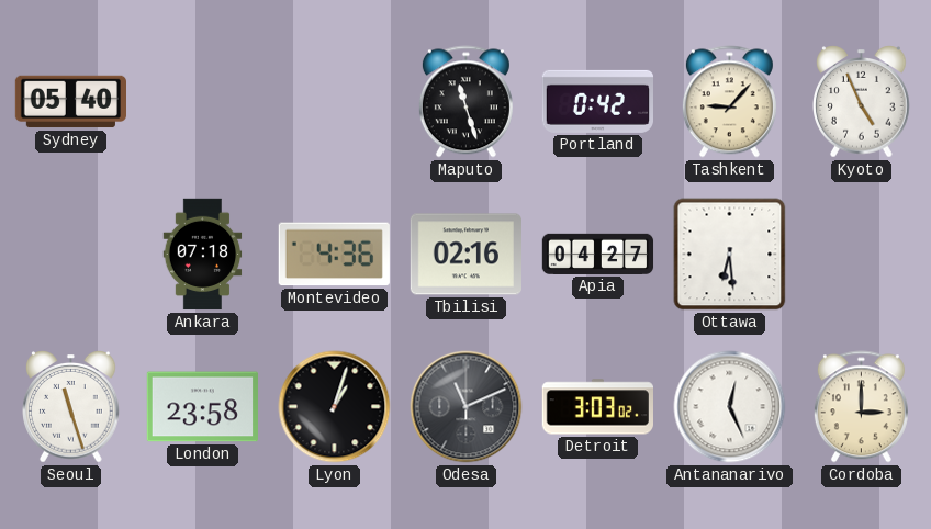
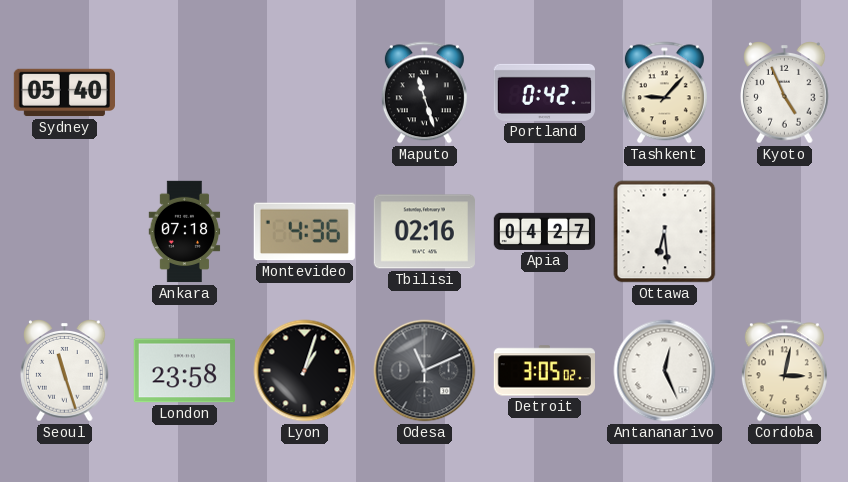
Detroit: 3:03 -> 3:05 (544, 371)
Cordoba: 3:00 -> 3:02 (784, 371)
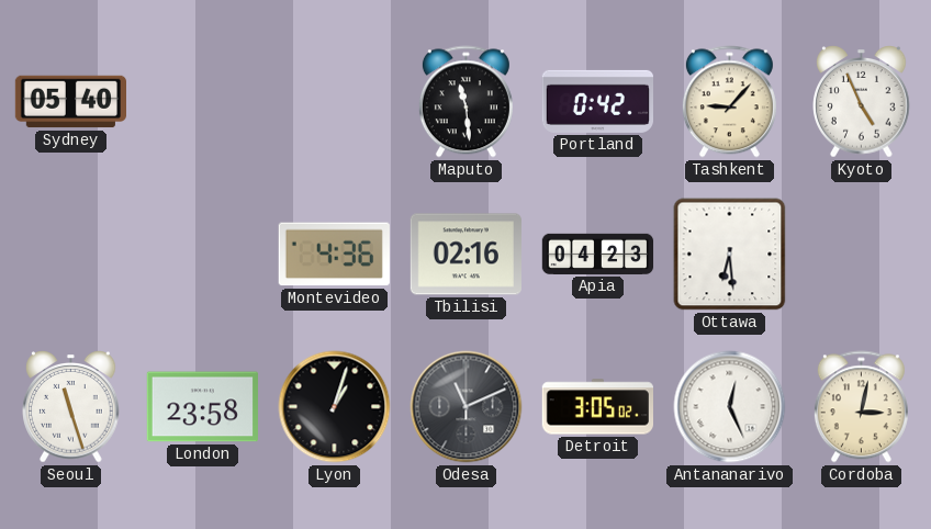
Maputo: 11:27 -> 11:29 (466, 102)
Ankara: 07:18 -> none (185, 232)
Apia: 04:27 -> 04:23 (598, 254)
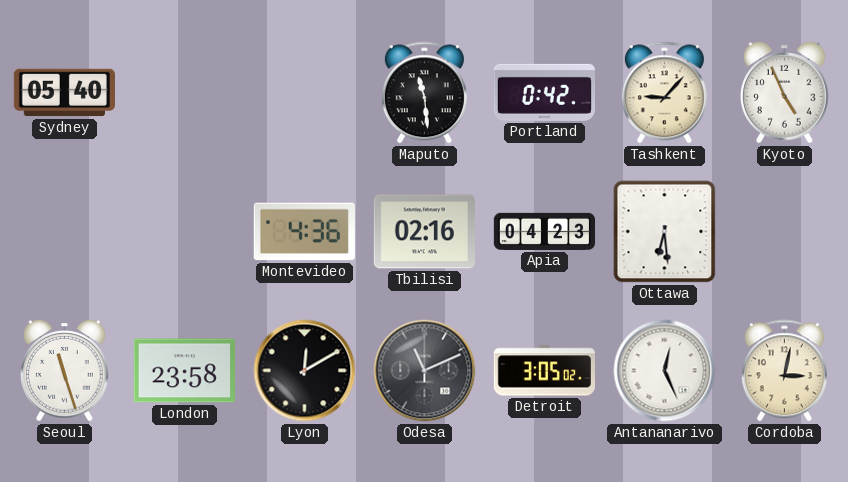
Lyon: 1:03 -> 12:10 (305, 371)
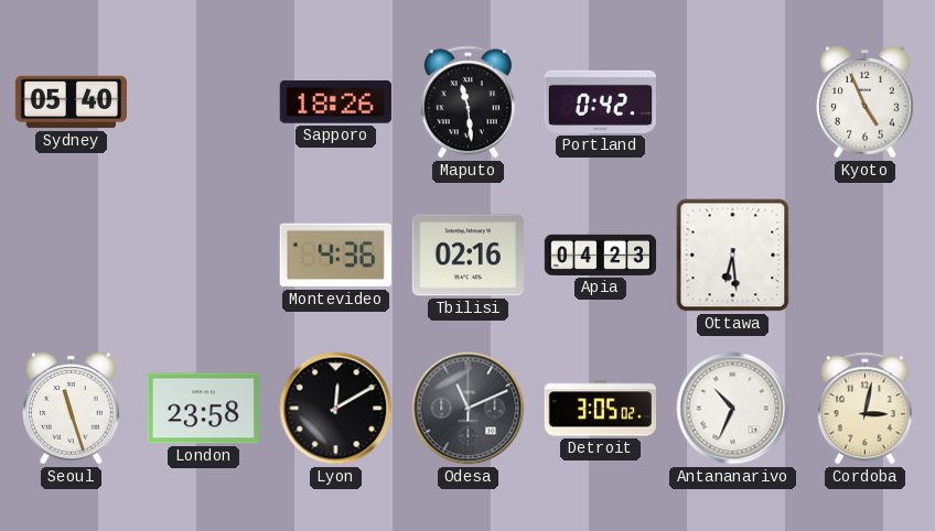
Sapporo: none -> 18:26 (335, 102)
Tashkent: 9:07 -> none (664, 93)
Antananarivo: 12:26 -> 10:34 (733, 409)
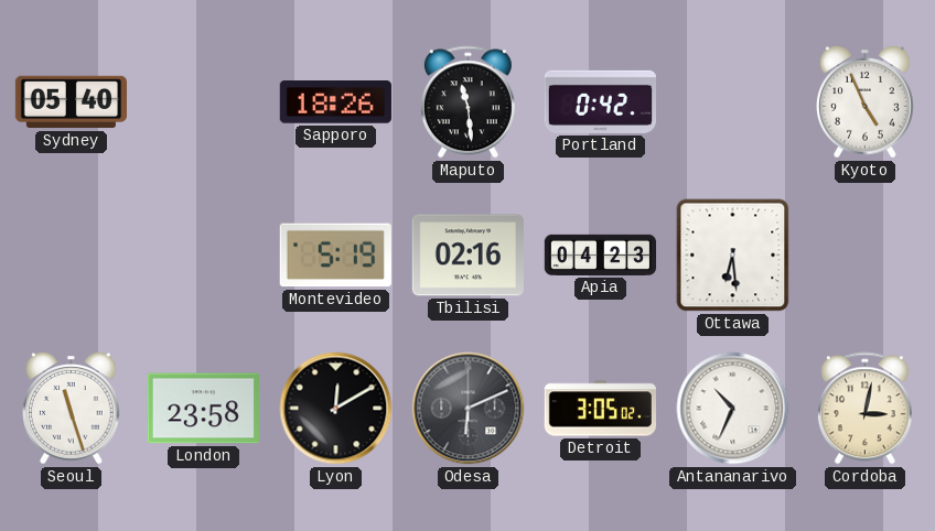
Montevideo: 4:36 -> 5:19 (335, 256)
Odesa: 11:11 -> 6:11 (469, 409)
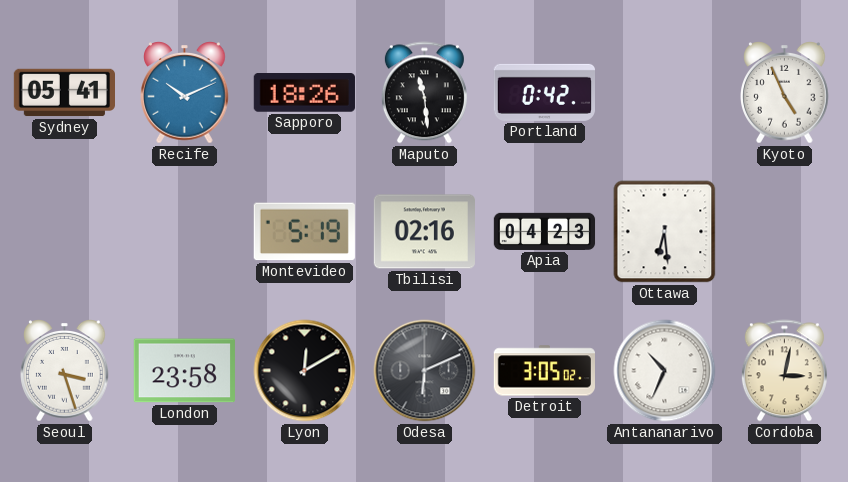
Sydney: 05:40 -> 05:41 (64, 93)
Recife: none -> 10:11 (185, 93)
Seoul: 11:27 -> 3:27 (65, 371)
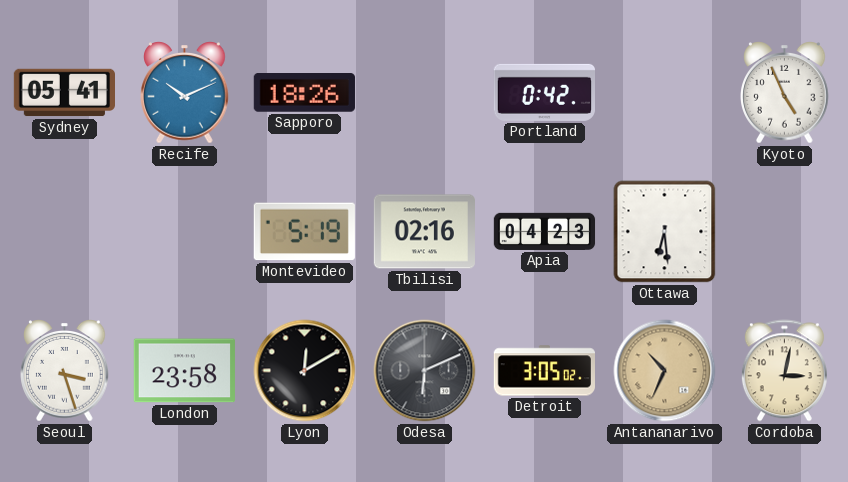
Maputo: 11:29 -> none (424, 93)
Antananarivo dial: white -> champagne (665, 371)
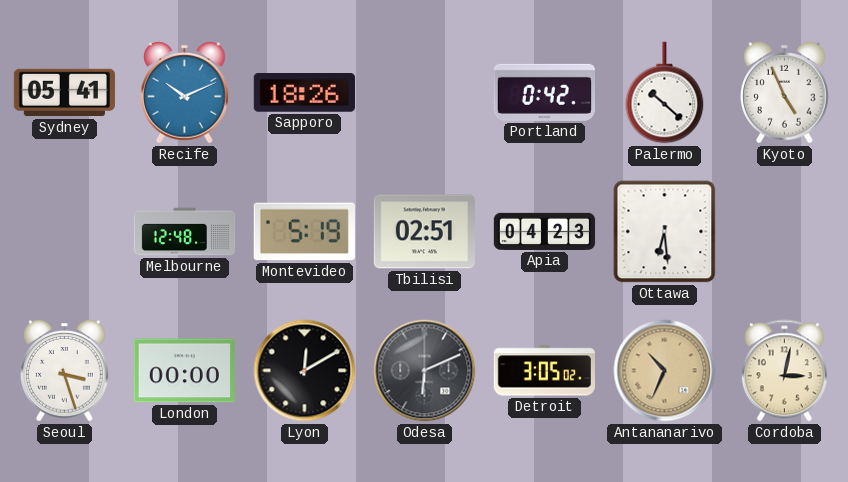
Palermo: none -> 10:22 (665, 93)
Melbourne: none -> 12:48 (185, 232)
Tbilisi: 02:16 -> 02:51 (424, 232)
London: 23:58 -> 00:00 (184, 371)
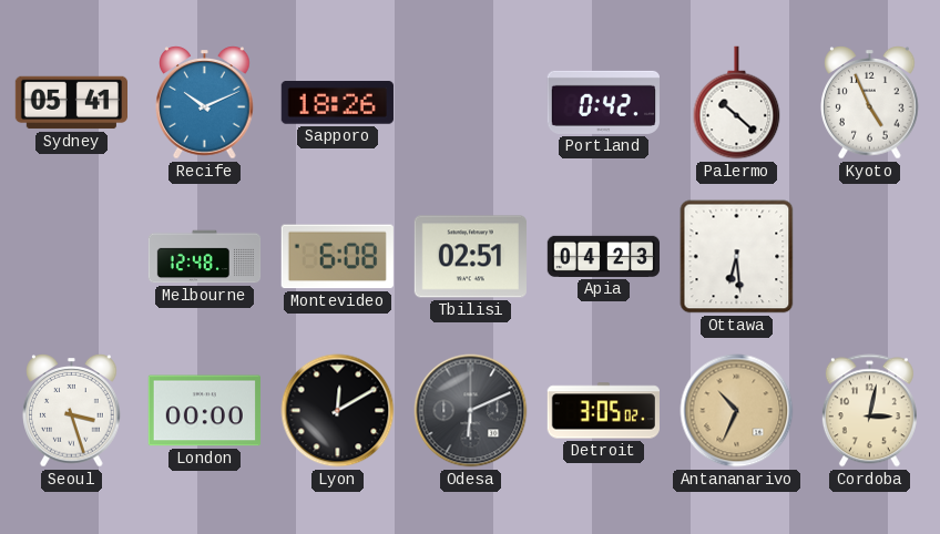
Montevideo: 5:19 -> 6:08 (337, 257)
